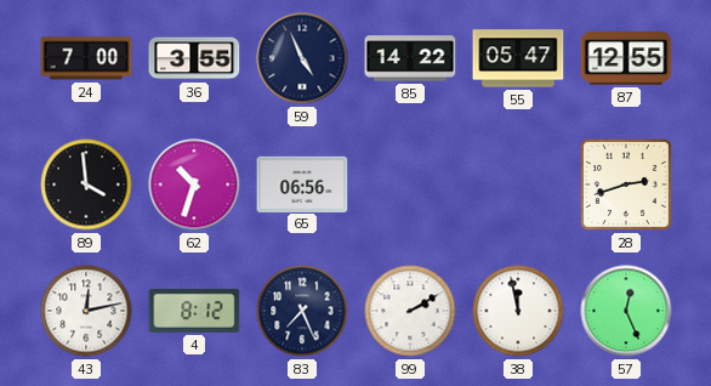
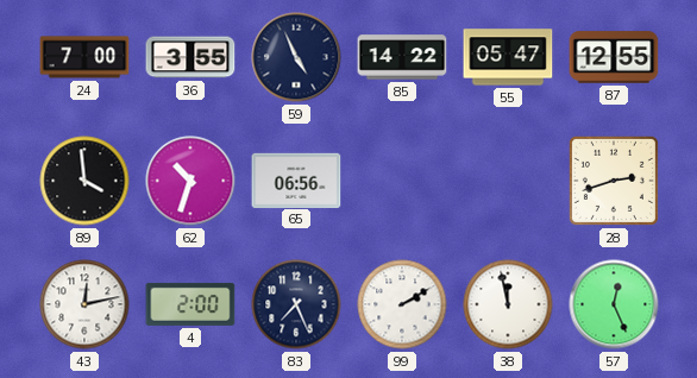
4: 8:12 -> 2:00 (190, 304)
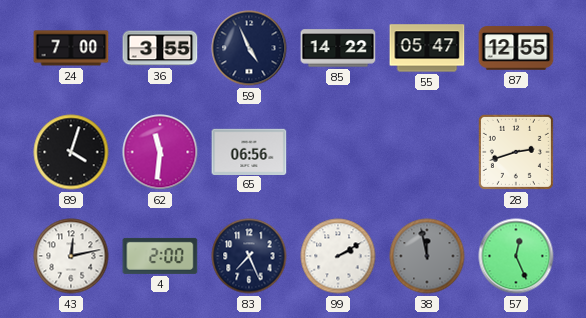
89: 3:59 -> 4:03 (71, 152)
62: 10:33 -> 11:31 (160, 152)
38 dial: white -> grey (427, 256)
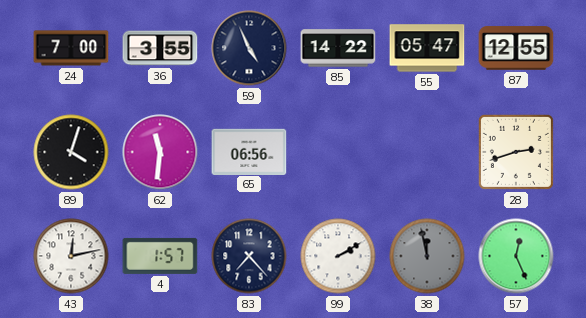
4: 2:00 -> 1:57 (160, 256)
83: 7:26 -> 7:23 (249, 256)
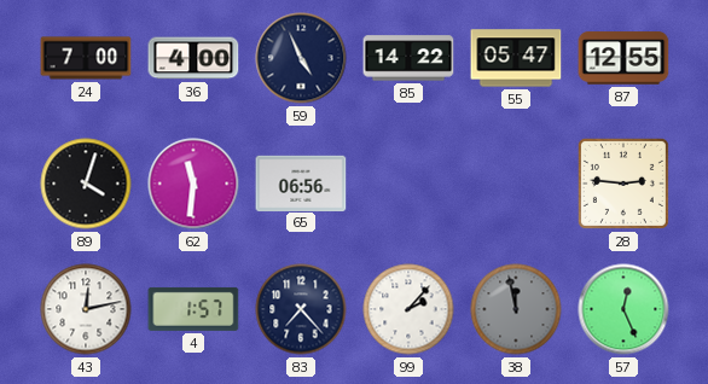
36: 3:55 -> 4:00 (193, 58)
28: 2:42 -> 2:46 (623, 184)
99: 2:10 -> 2:07 (408, 309)
